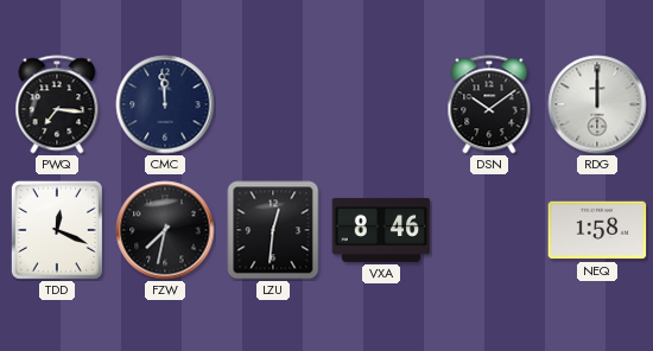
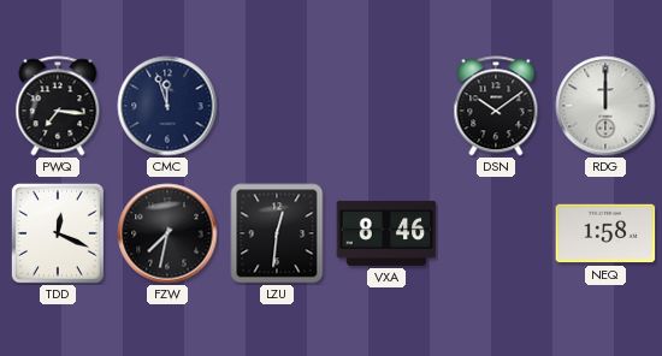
CMC: 11:59 -> 11:57 (167, 106)
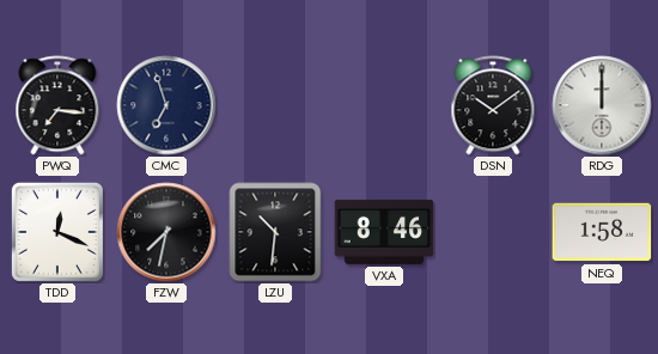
CMC: 11:57 -> 6:57 (166, 105)
LZU: 12:31 -> 10:31 (275, 232)
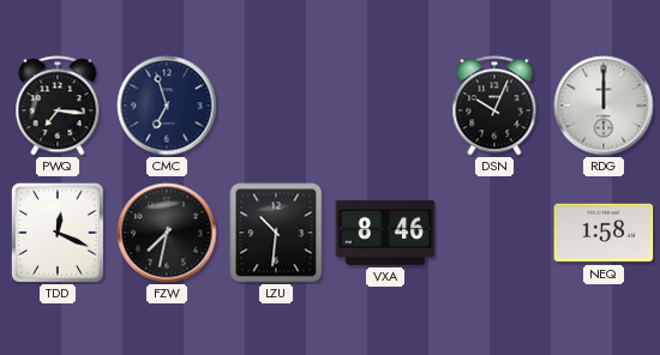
DSN: 10:09 -> 10:04 (494, 106)
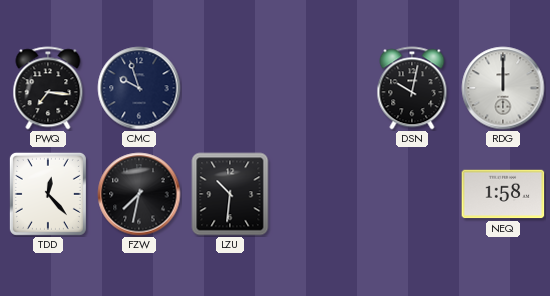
CMC: 6:57 -> 9:57 (139, 88)
DSN: 10:04 -> 10:02 (412, 88)
TDD: 12:19 -> 12:23 (48, 194)
VXA: 8:46 -> none (385, 233)
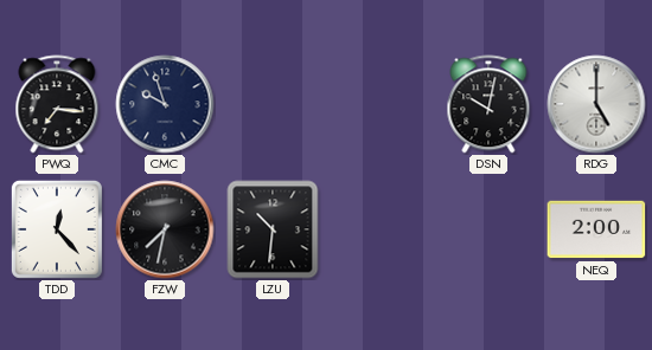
RDG: 12:00 -> 5:00 (596, 104)
NEQ: 1:58 -> 2:00 (596, 229)
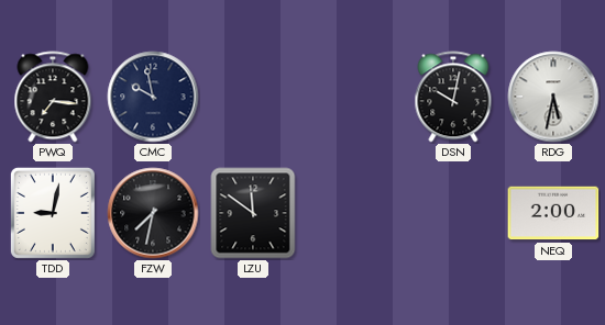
CMC: 9:57 -> 9:58 (153, 97)
RDG: 5:00 -> 5:32 (553, 97)
TDD: 12:23 -> 9:02 (53, 213)
LZU: 10:31 -> 11:51 (253, 213)
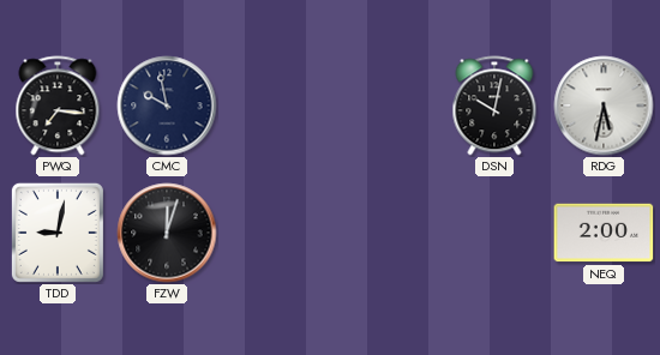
FZW: 7:32 -> 12:03 (167, 233)
LZU: 11:51 -> none (253, 213)
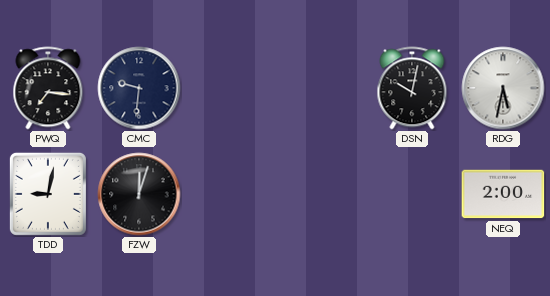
CMC: 9:58 -> 9:31 (139, 88)
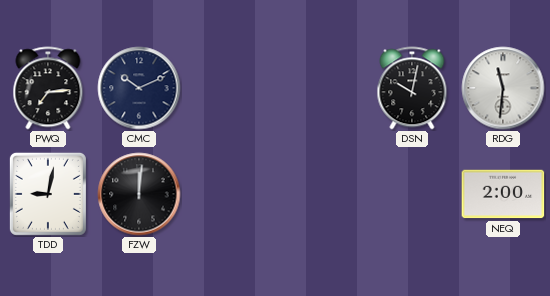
PWQ: 7:16 -> 7:14 (48, 88)
CMC: 9:31 -> 10:11 (139, 88)
RDG: 5:32 -> 11:31 (503, 88)
FZW: 12:03 -> 12:01 (139, 194)
